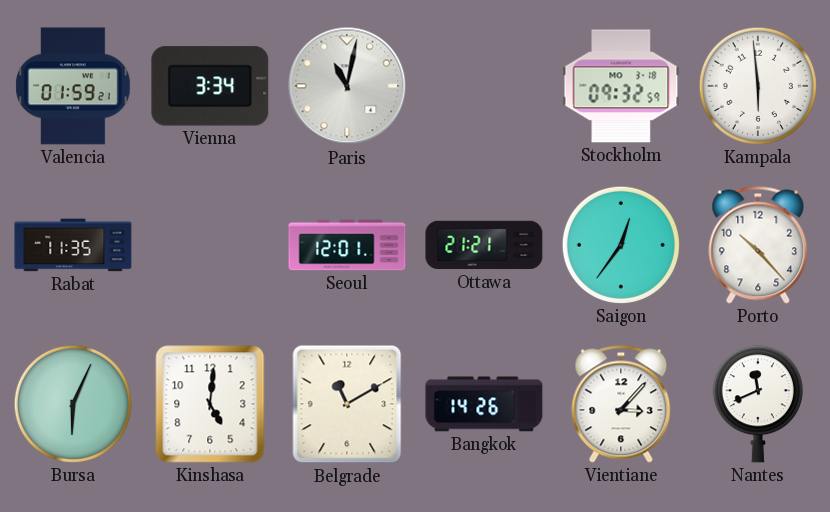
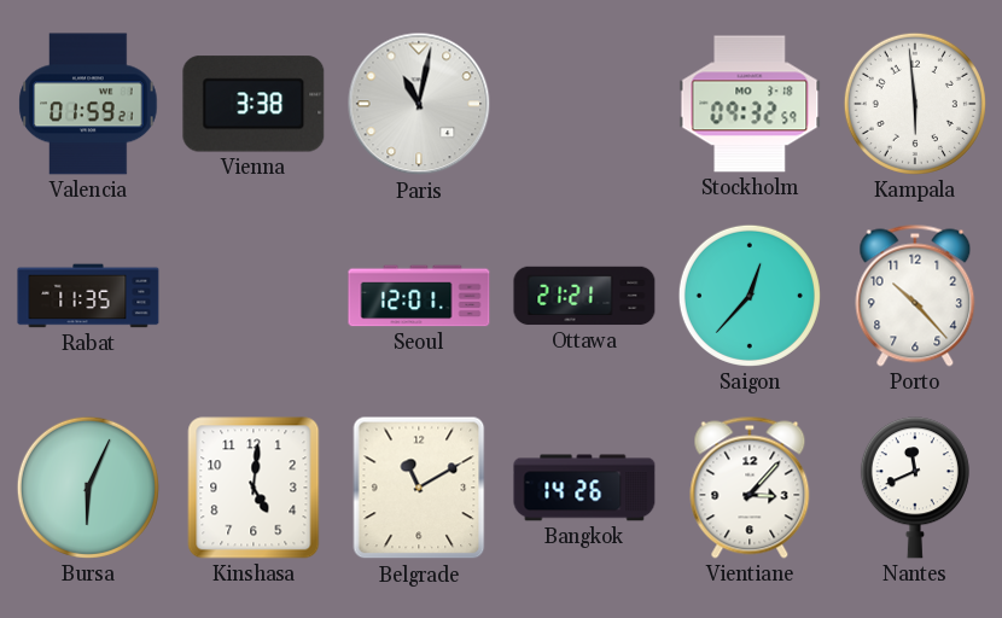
Vienna: 3:34 -> 3:38 (254, 104)
Saigon: 12:36 -> 12:37 (750, 296)
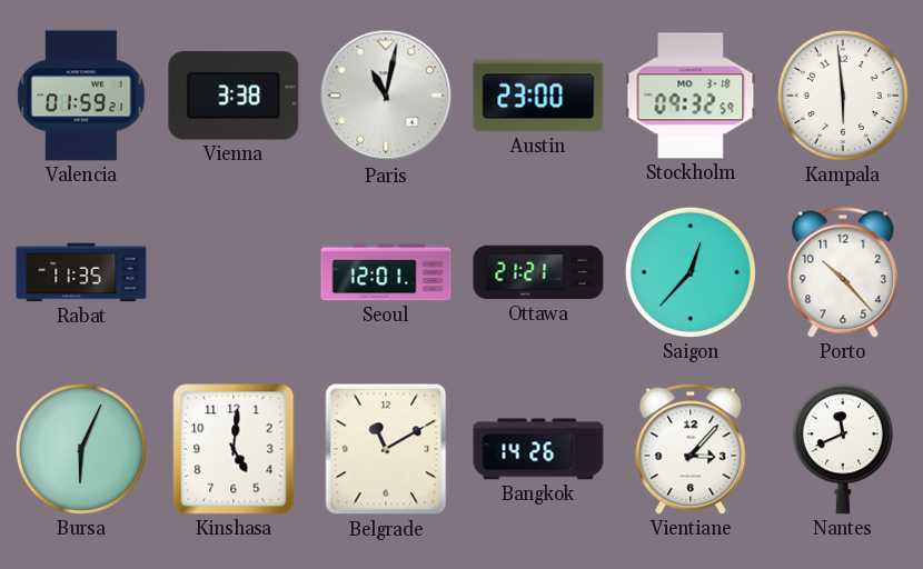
Austin: none -> 23:00 (538, 96)
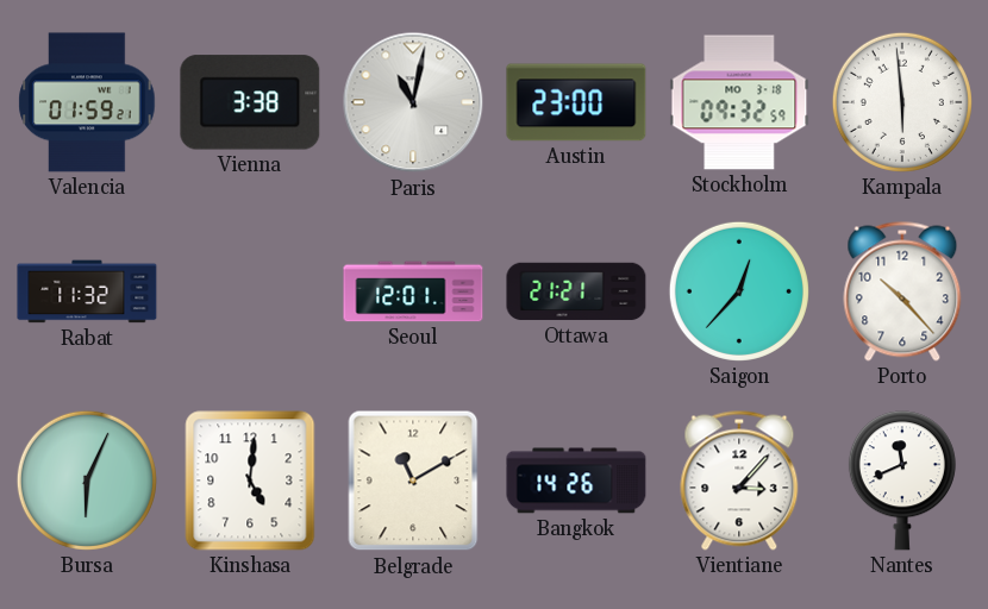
Rabat: 11:35 -> 11:32 (87, 291)
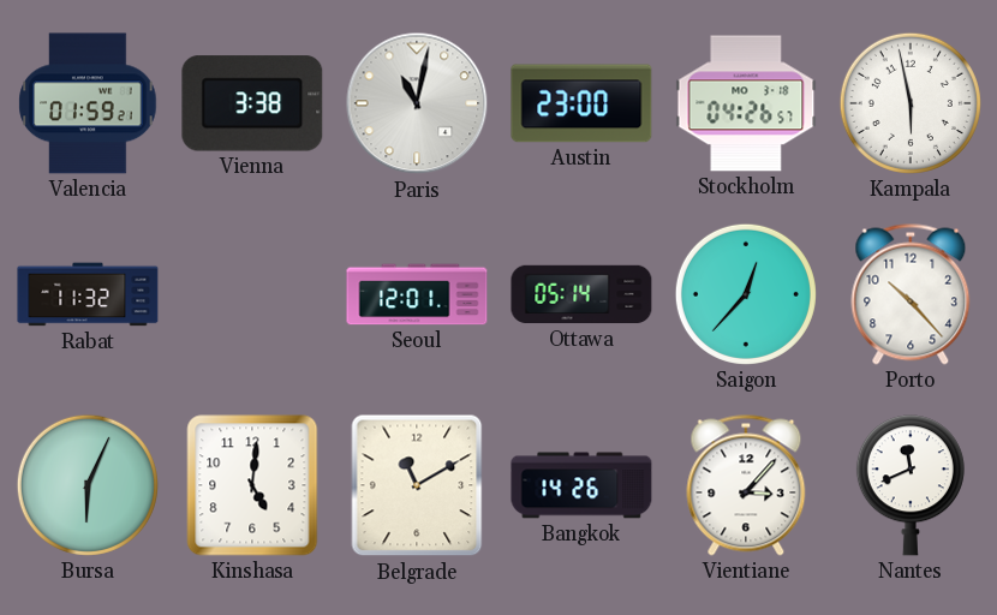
Stockholm: 09:32 -> 04:26 (746, 103)
Kampala: 5:59 -> 5:58 (911, 103)
Ottawa: 21:21 -> 05:14 (581, 294)
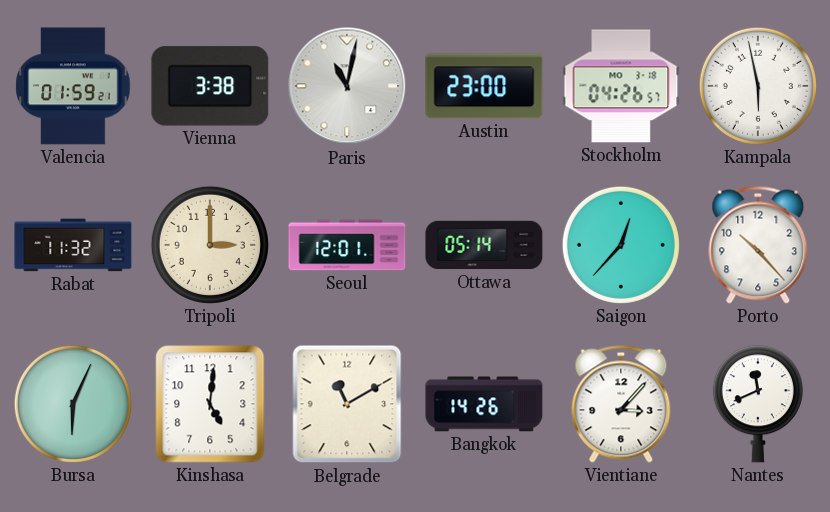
Tripoli: none -> 3:00 (210, 245)
